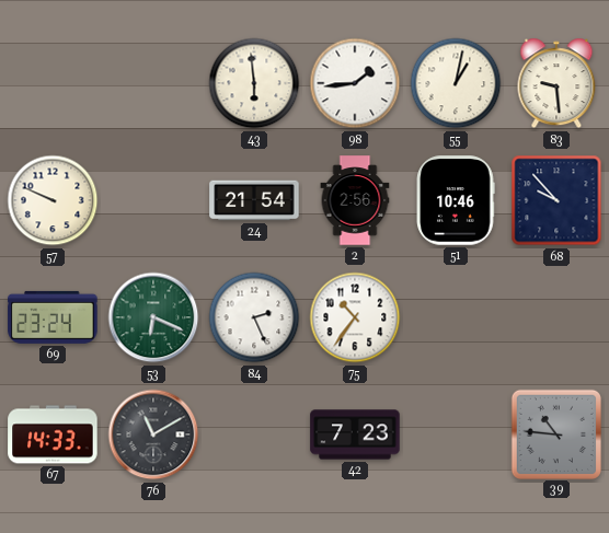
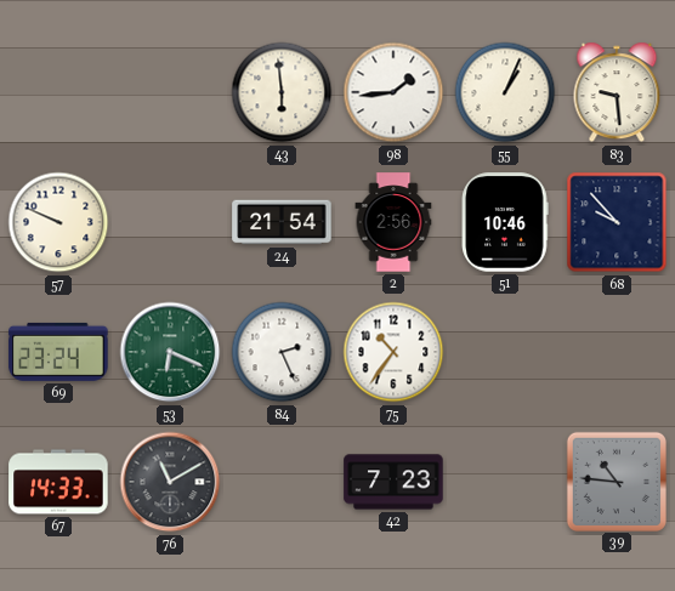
55: 1:02 -> 1:04 (505, 92)
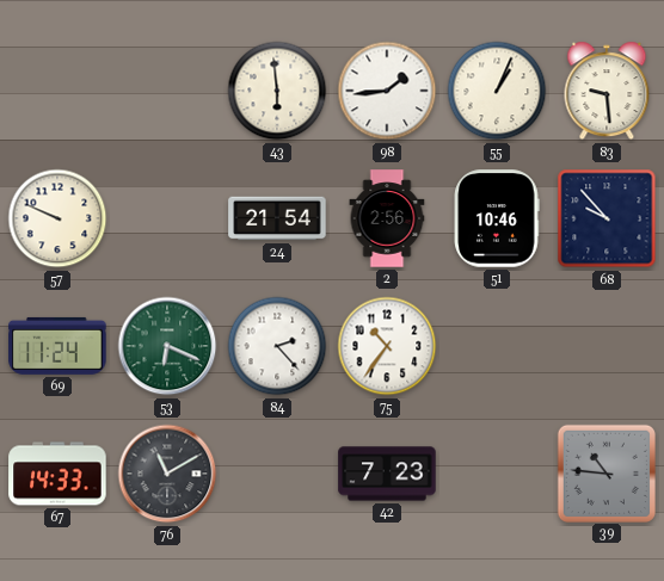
69: 23:24 -> 11:24 (57, 346)
84: 2:26 -> 2:23 (277, 346)
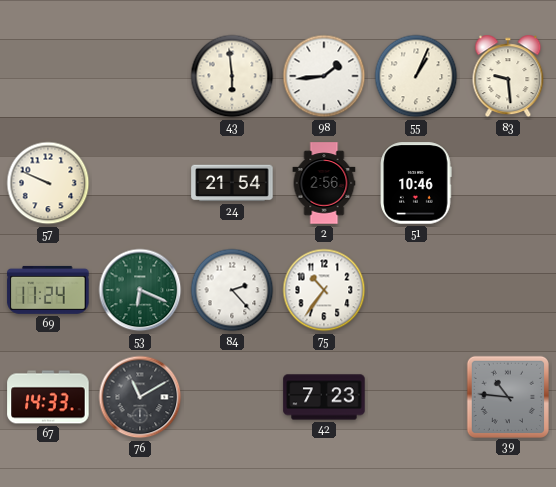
68: 9:53 -> none (607, 218)
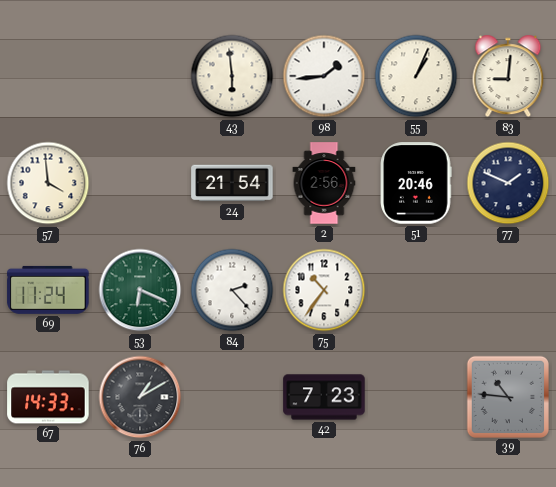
83: 9:29 -> 9:01 (508, 76)
57: 9:49 -> 3:59 (48, 183)
51: 10:46 -> 20:46 (416, 183)
77: none -> 1:49 (508, 183)
76: 11:10 -> 1:10 (140, 397)
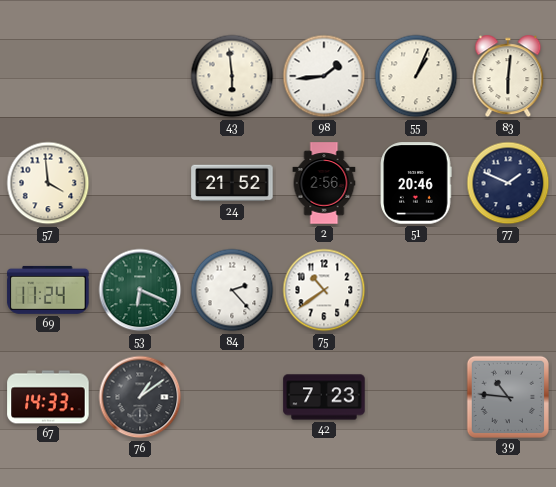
83: 9:01 -> 6:01 (508, 76)
24: 21:54 -> 21:52 (232, 183)
75: 10:36 -> 10:39 (324, 290)
76: 1:10 -> 1:09 (140, 397)
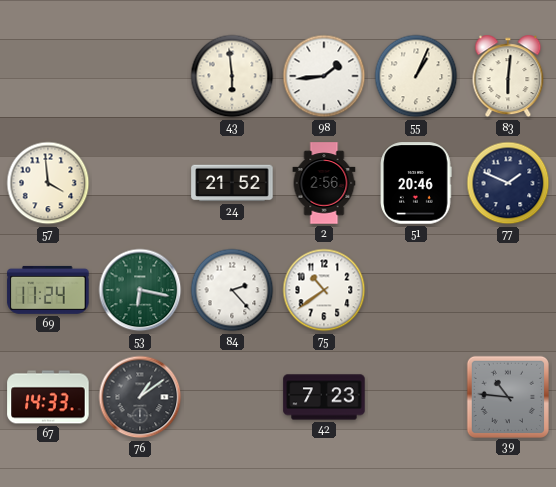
53: 6:19 -> 6:17 (140, 290)
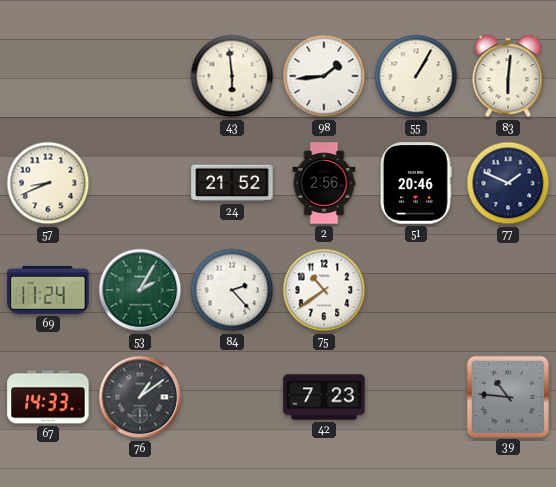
55: 1:04 -> 1:05 (416, 76)
57: 3:59 -> 8:41 (48, 183)
53: 6:17 -> 2:05 (140, 290)
